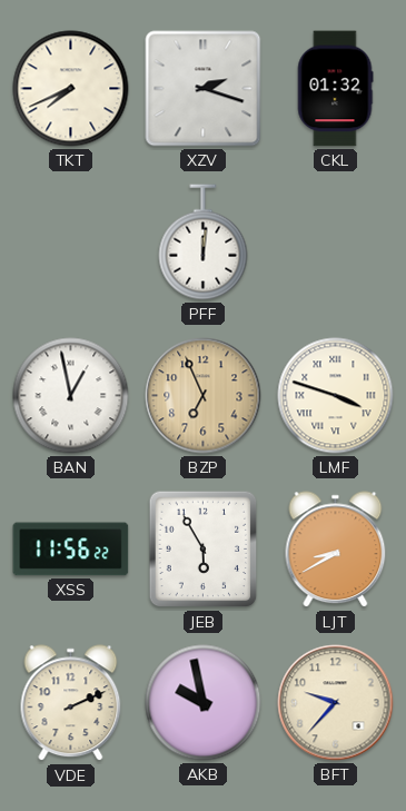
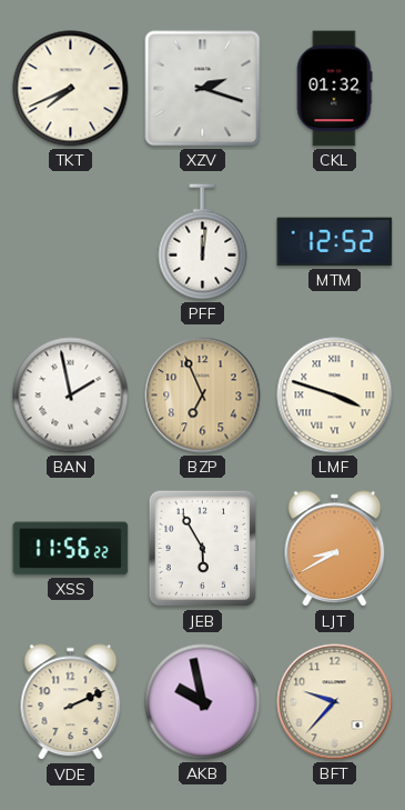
MTM: none -> 12:52 (335, 242)
BAN: 12:58 -> 1:58 (71, 396)
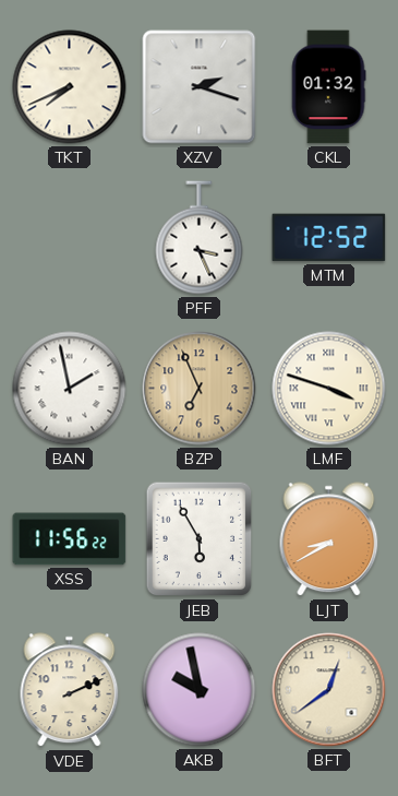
PFF: 12:01 -> 3:26 (200, 238)
BFT: 9:37 -> 12:39 (329, 690)
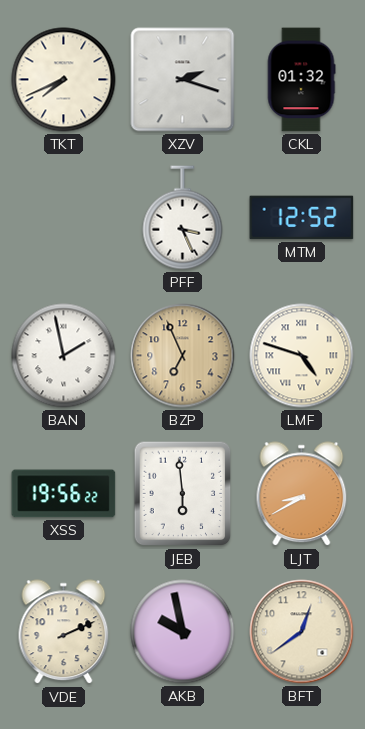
LMF: 3:48 -> 4:48 (302, 356)
XSS: 11:56 -> 19:56 (64, 494)
JEB: 5:55 -> 5:59 (183, 494)
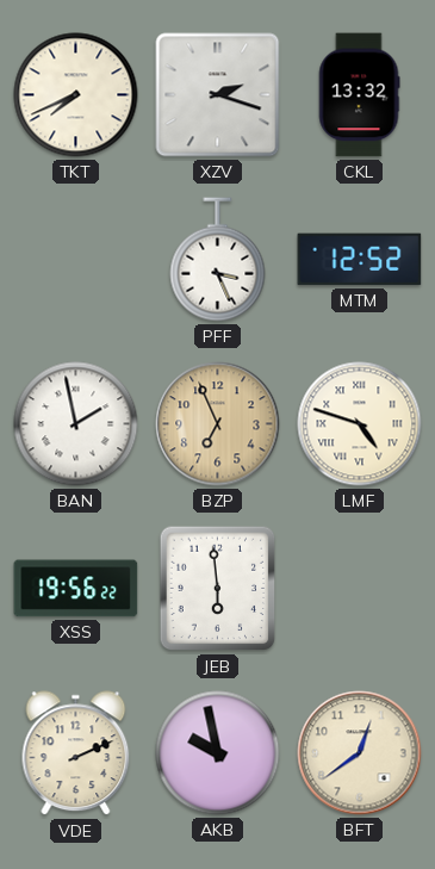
CKL: 01:32 -> 13:32 (359, 95)
LJT: 8:40 -> none (302, 494)
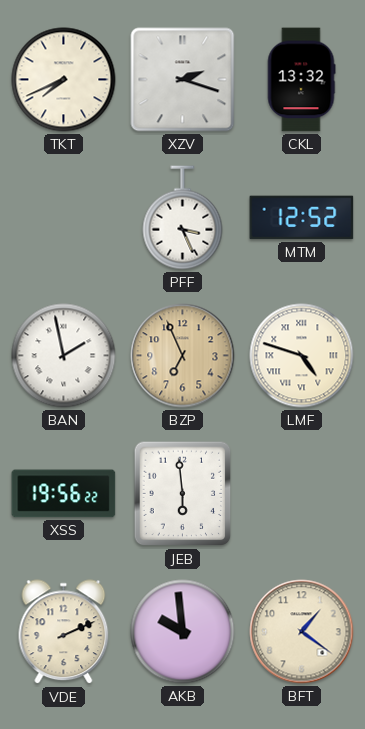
AKB: 9:58 -> 9:59 (183, 632)
BFT: 12:39 -> 1:21 (302, 632)
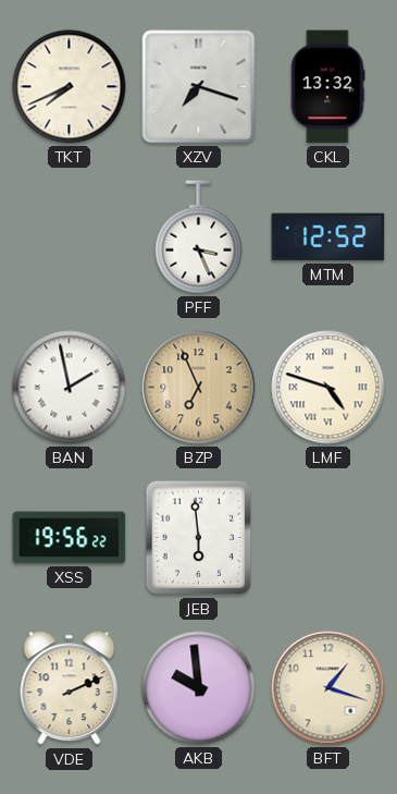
XZV: 2:18 -> 7:18 (199, 87)
BFT: 1:21 -> 1:18 (328, 688)
